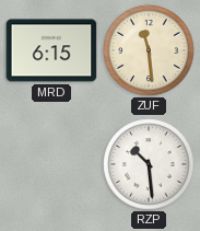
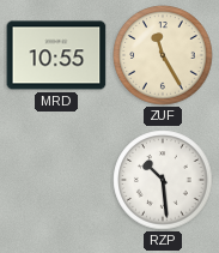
MRD: 6:15 -> 10:55 (56, 55)
ZUF: 11:29 -> 11:25 (163, 55)
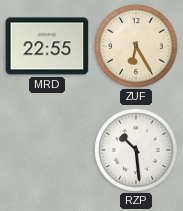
MRD: 10:55 -> 22:55 (47, 46)
ZUF: 11:25 -> 6:25 (136, 46)
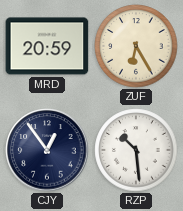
MRD: 22:55 -> 20:59 (47, 46)
CJY: none -> 12:54 (47, 150)
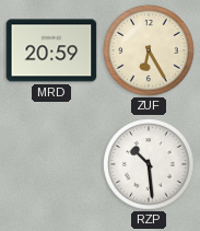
CJY: 12:54 -> none (47, 150)
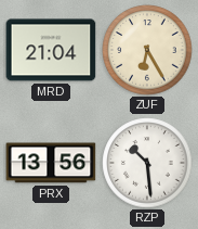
MRD: 20:59 -> 21:04 (51, 50)
PRX: none -> 13:56 (51, 163)
